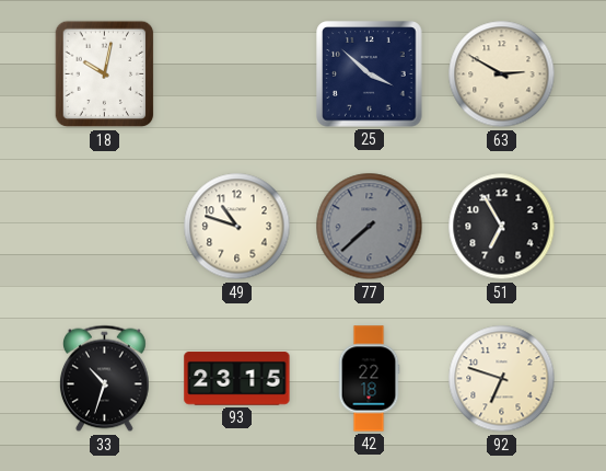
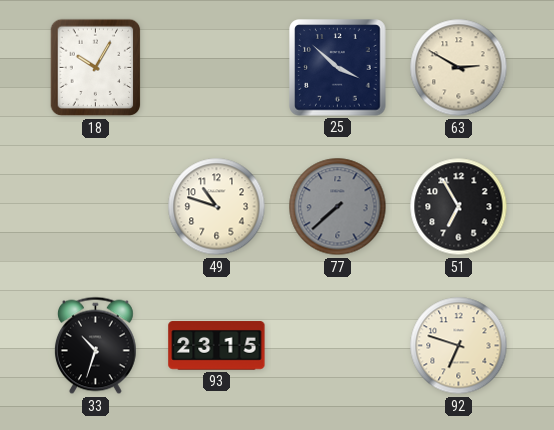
18: 10:02 -> 10:05 (96, 68)
42: 22:18 -> none (369, 379)
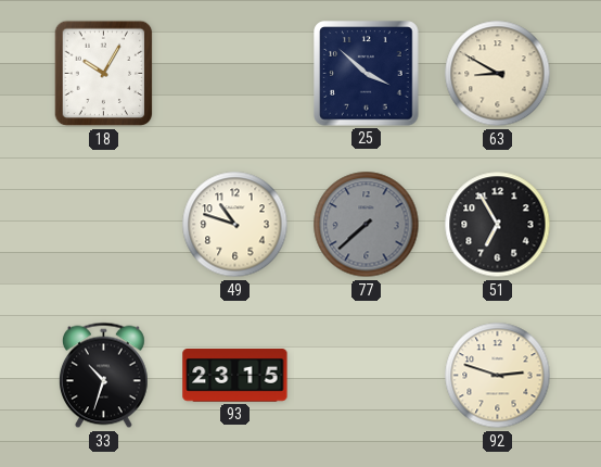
63: 2:50 -> 8:50 (498, 74)
92: 6:48 -> 2:48 (498, 376)
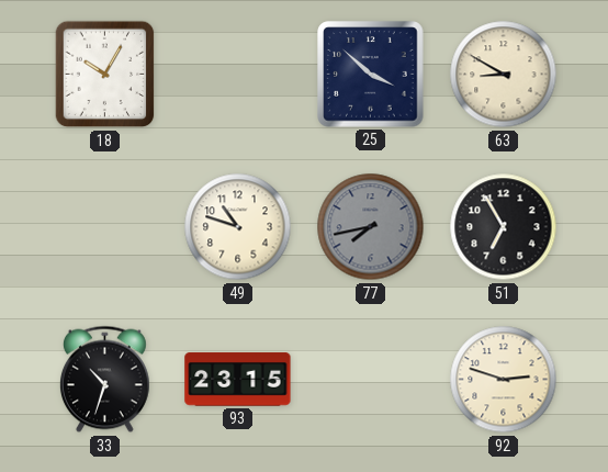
77: 7:38 -> 7:43 (371, 227)
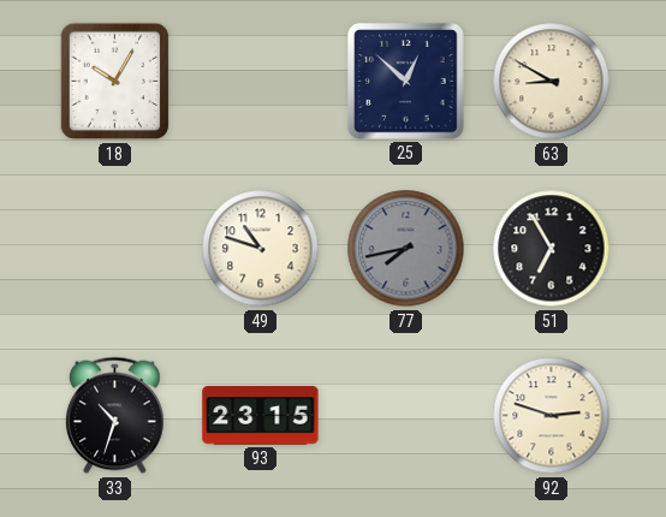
25: 3:52 -> 12:52 (406, 82)
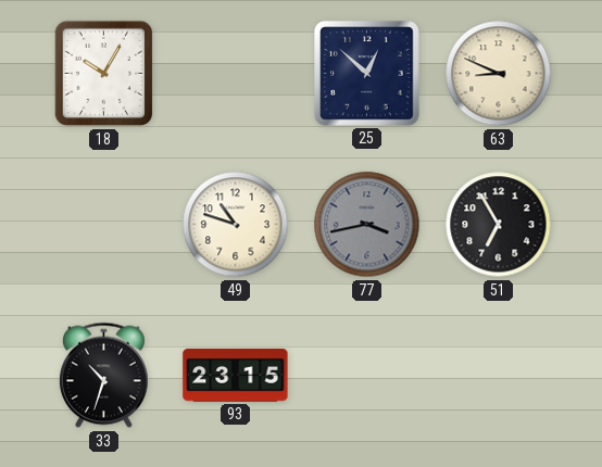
63: 8:50 -> 8:49 (499, 74)
77: 7:43 -> 3:43 (367, 225)
92: 2:48 -> none (552, 416)
